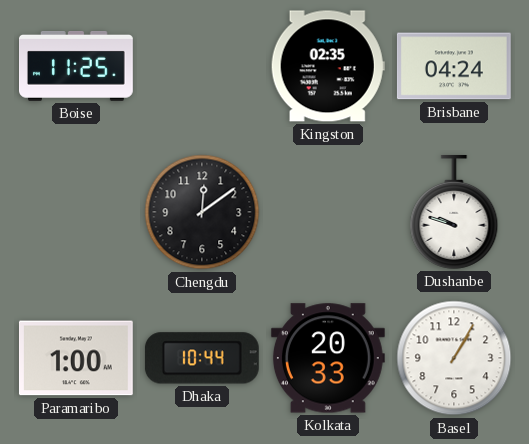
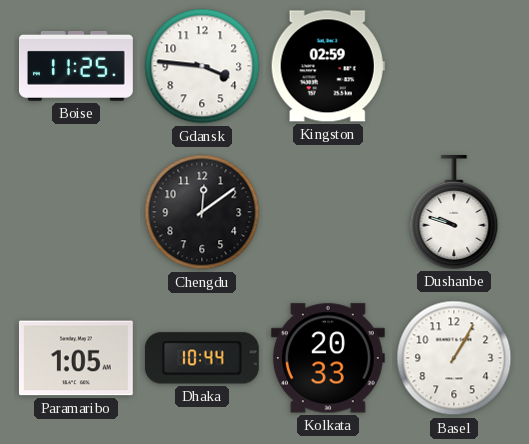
Gdansk: none -> 3:46 (202, 66)
Kingston: 02:35 -> 02:59 (328, 66)
Brisbane: 04:24 -> none (454, 66)
Paramaribo: 1:00 -> 1:05 (76, 358)
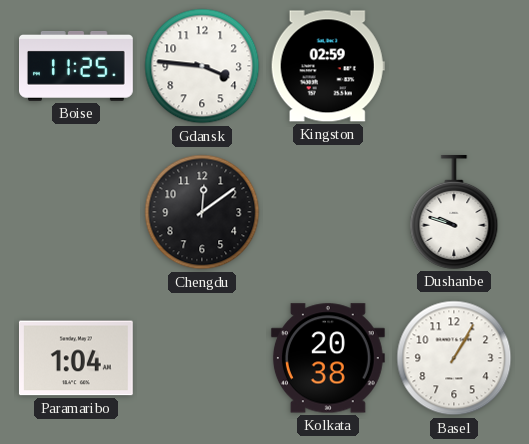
Paramaribo: 1:05 -> 1:04 (76, 358)
Dhaka: 10:44 -> none (202, 358)
Kolkata: 20:33 -> 20:38 (328, 358)
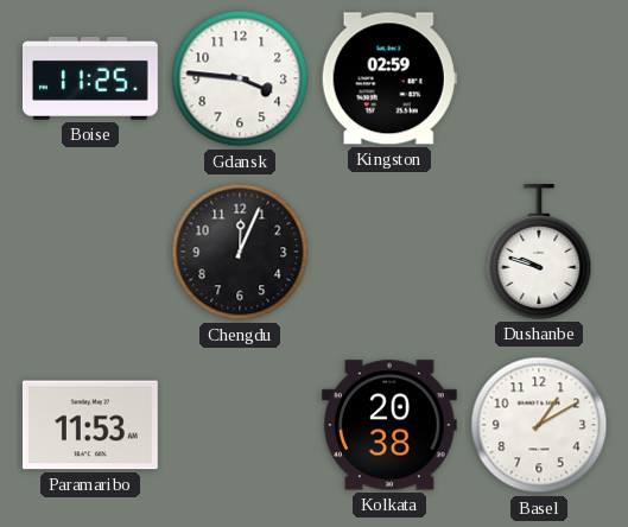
Chengdu: 12:09 -> 12:04 (240, 252)
Paramaribo: 1:04 -> 11:53 (90, 425)
Basel: 1:05 -> 1:10 (539, 425)
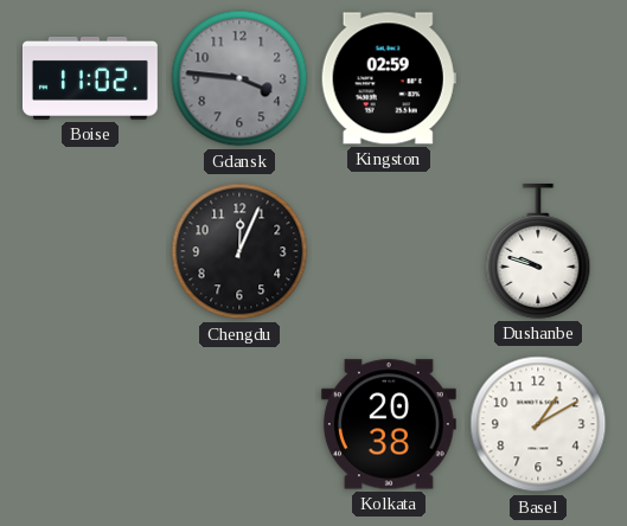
Boise: 11:25 -> 11:02 (91, 79)
Gdansk dial: white -> grey (239, 78)
Paramaribo: 11:53 -> none (90, 425)
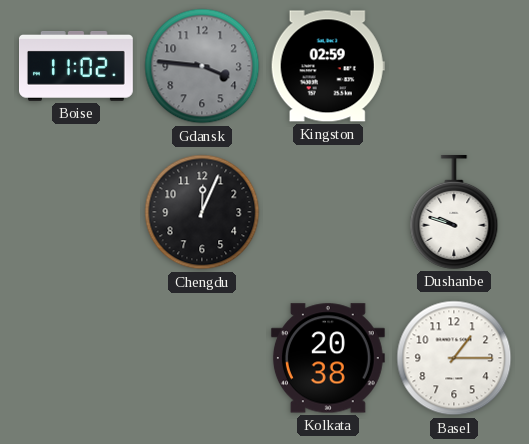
Basel: 1:10 -> 1:15 (454, 358)
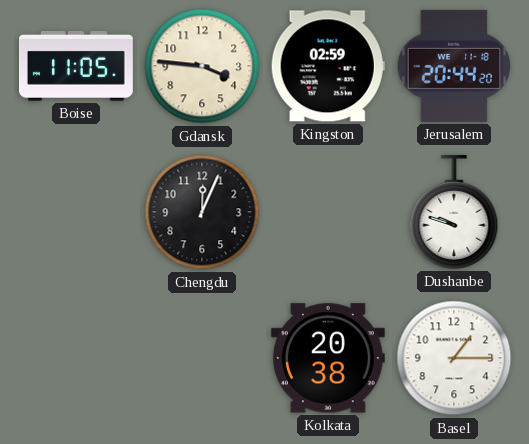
Boise: 11:02 -> 11:05 (77, 67)
Gdansk dial: grey -> cream (202, 66)
Jerusalem: none -> 20:44 (454, 66)
